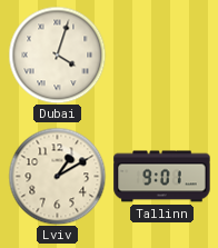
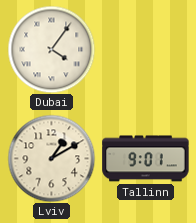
Dubai: 4:03 -> 4:06 (51, 49)
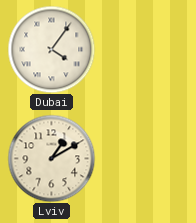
Tallinn: 9:01 -> none (146, 159)
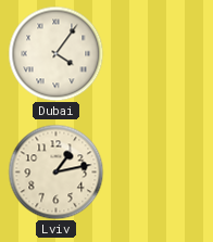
Lviv: 1:10 -> 1:13 (55, 171)
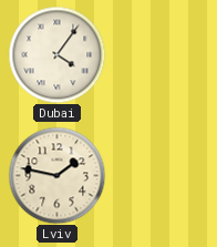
Lviv: 1:13 -> 1:47 (56, 175)
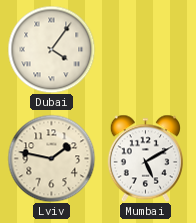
Mumbai: none -> 5:10 (145, 158)
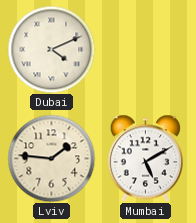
Dubai: 4:06 -> 4:11 (51, 49)
Lviv: 1:47 -> 1:46 (51, 158)
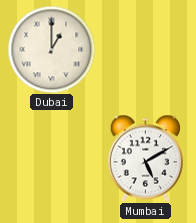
Dubai: 4:11 -> 1:00 (51, 49)
Lviv: 1:46 -> none (51, 158)
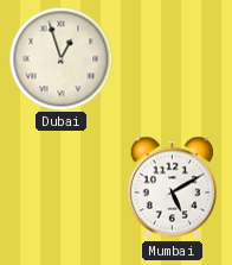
Dubai: 1:00 -> 12:57 (60, 58)
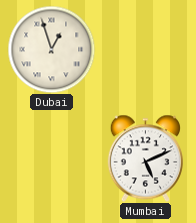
Mumbai: 5:10 -> 5:11 (145, 158)
